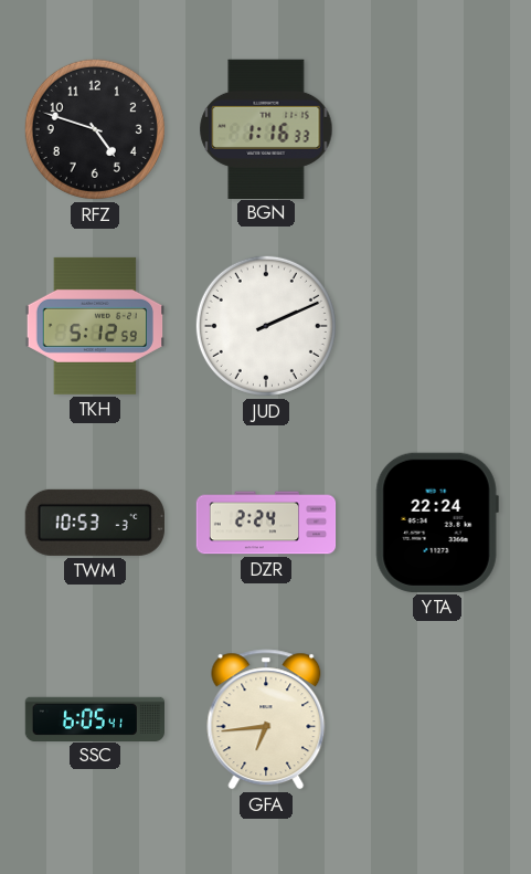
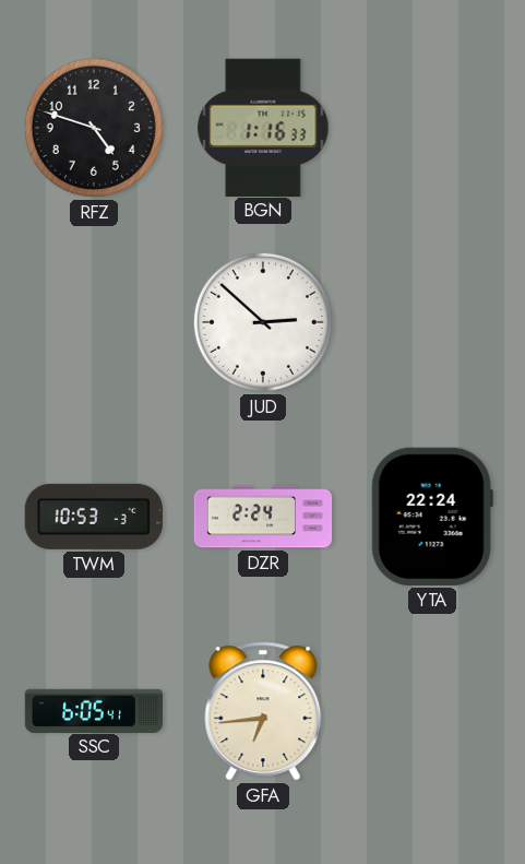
TKH: 5:12 -> none (94, 326)
JUD: 2:11 -> 2:52 (263, 322)
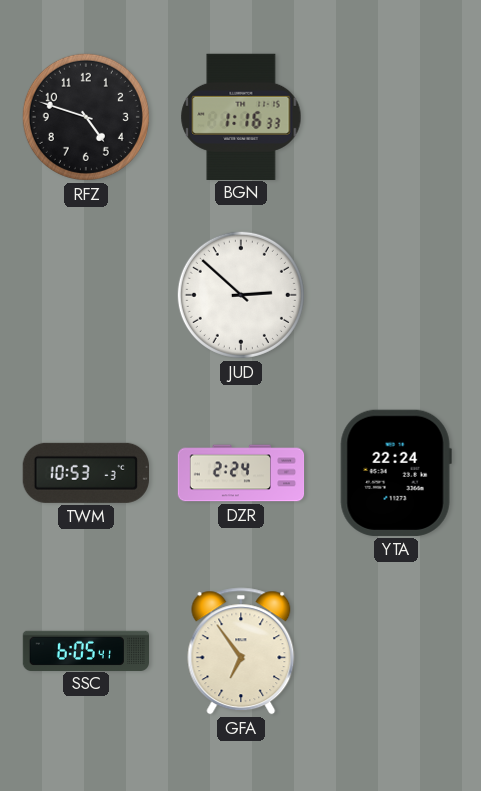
GFA: 6:44 -> 6:54 (241, 651)
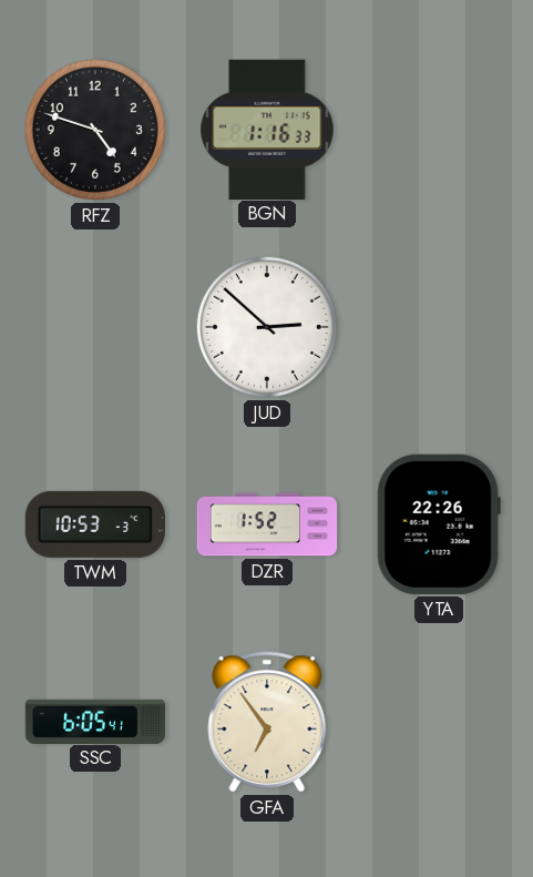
DZR: 2:24 -> 1:52 (267, 524)
YTA: 22:24 -> 22:26 (439, 524)
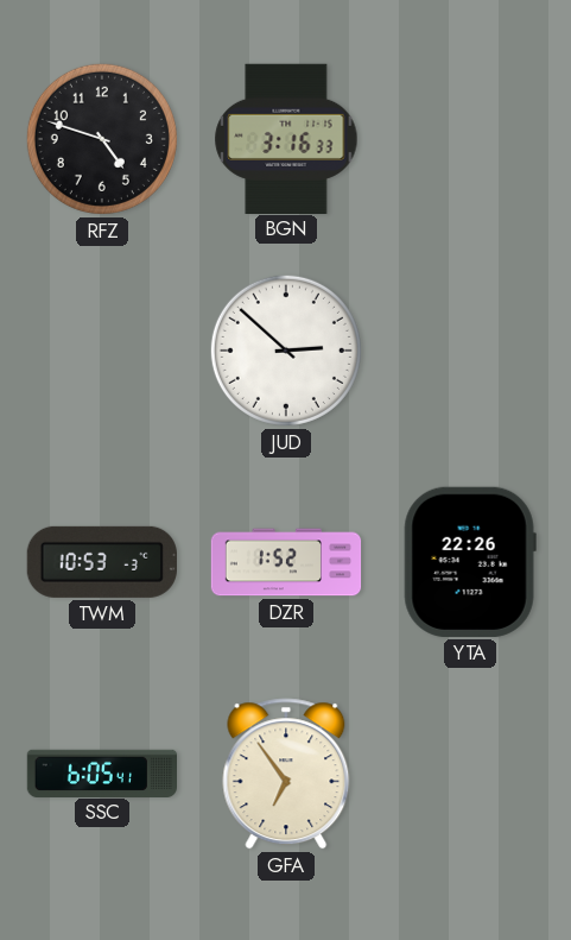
BGN: 1:16 -> 3:16 (286, 138)
